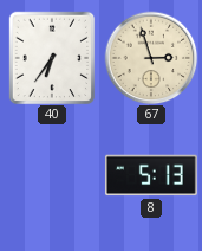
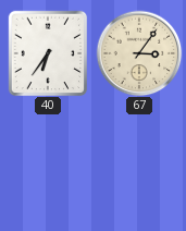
67: 2:57 -> 3:06 (139, 53)
8: 5:13 -> none (151, 175)
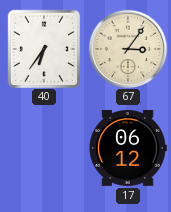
17: none -> 06:12 (128, 148)
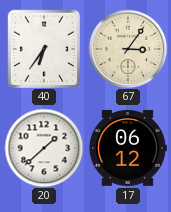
20: none -> 1:38 (44, 148)
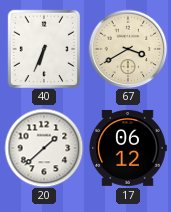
40: 6:36 -> 6:34 (44, 49)
67: 3:06 -> 3:40 (128, 49)
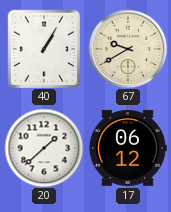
40: 6:34 -> 1:05 (44, 49)
67: 3:40 -> 9:40 (128, 49)
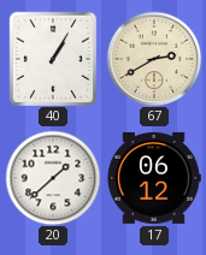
67: 9:40 -> 2:40 (154, 59)
